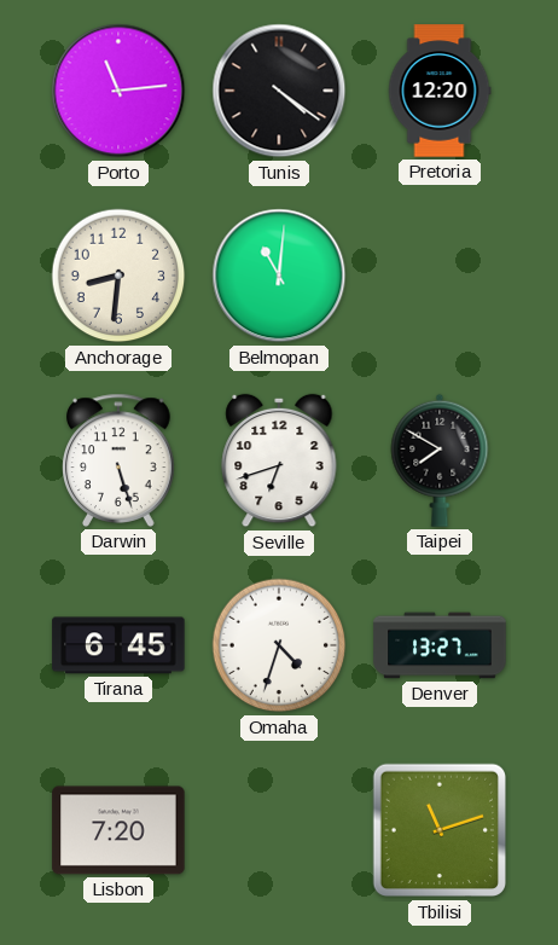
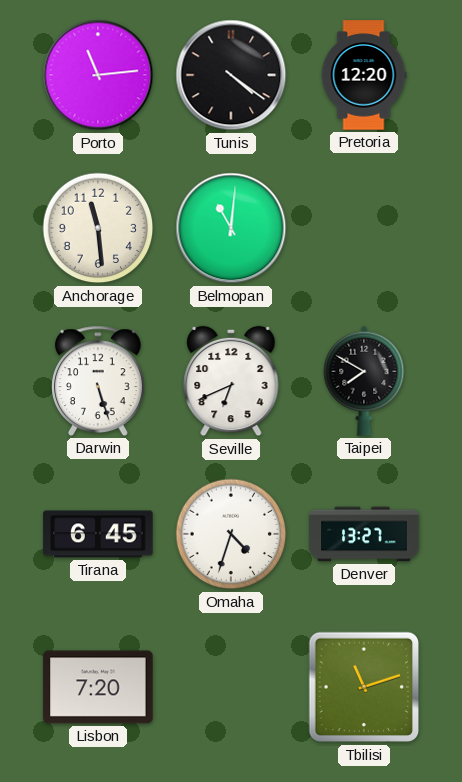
Anchorage: 8:31 -> 11:29 (98, 228)
Seville: 6:42 -> 6:41 (231, 381)
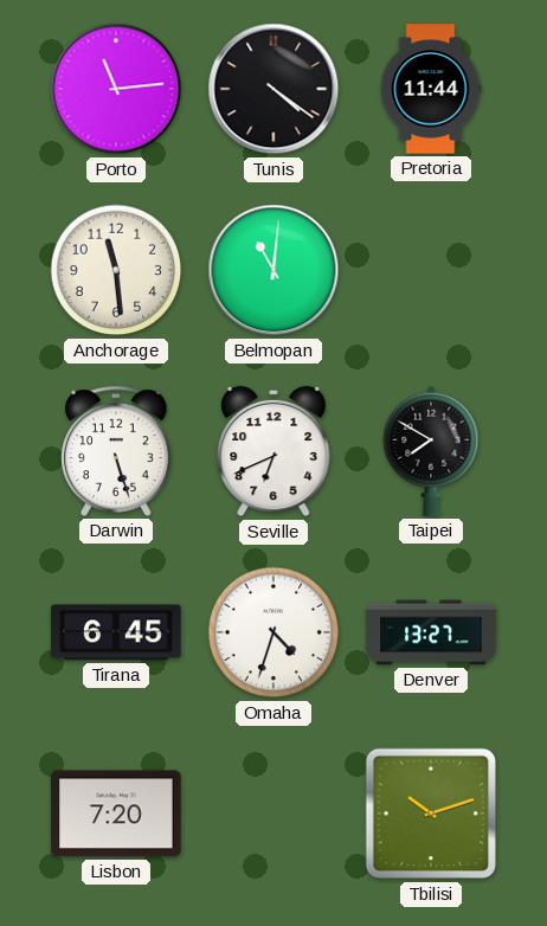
Pretoria: 12:20 -> 11:44 (431, 89)
Tbilisi: 11:12 -> 10:12 (431, 814)
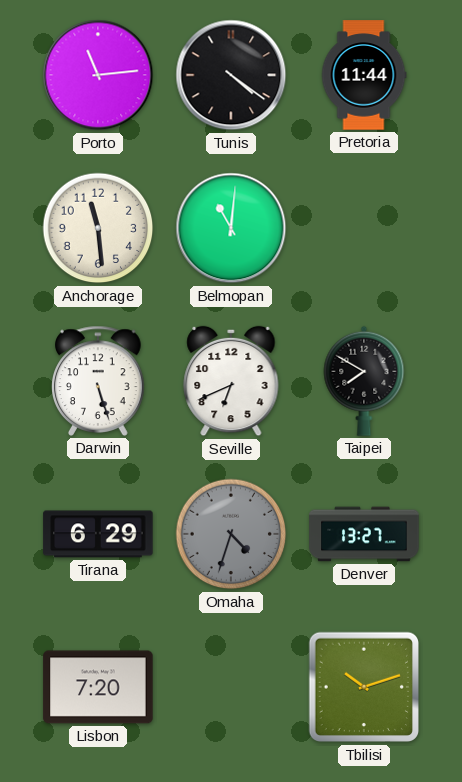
Tirana: 6:45 -> 6:29 (98, 534)
Omaha dial: white -> grey (231, 534)
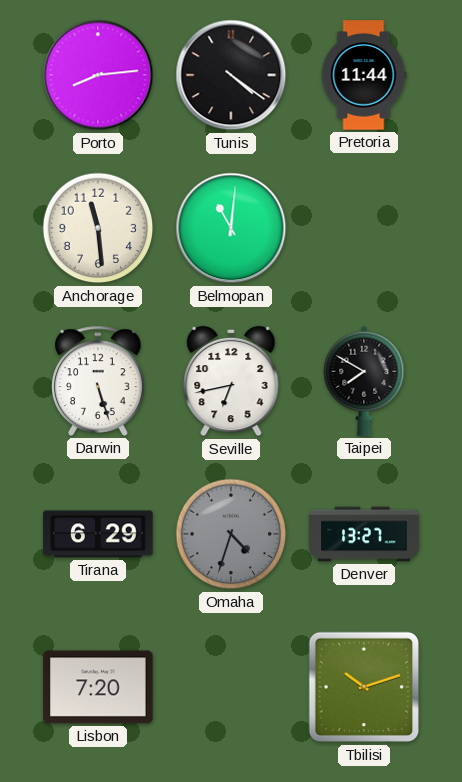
Porto: 11:14 -> 8:14 (98, 75)
Seville: 6:41 -> 6:43 (231, 381)
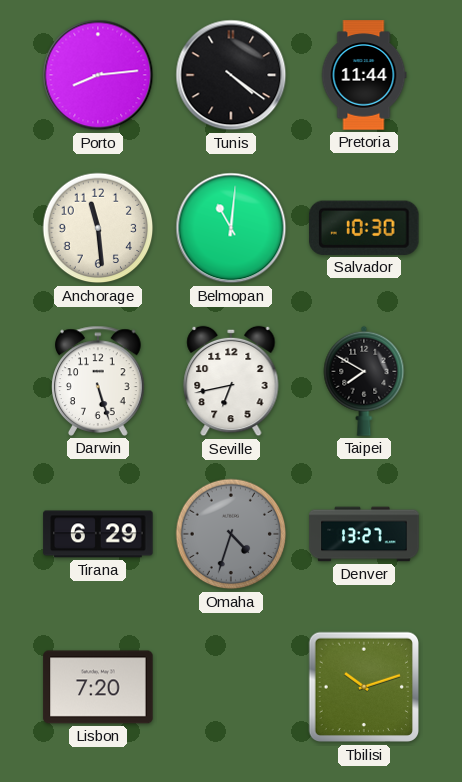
Salvador: none -> 10:30 (365, 228)
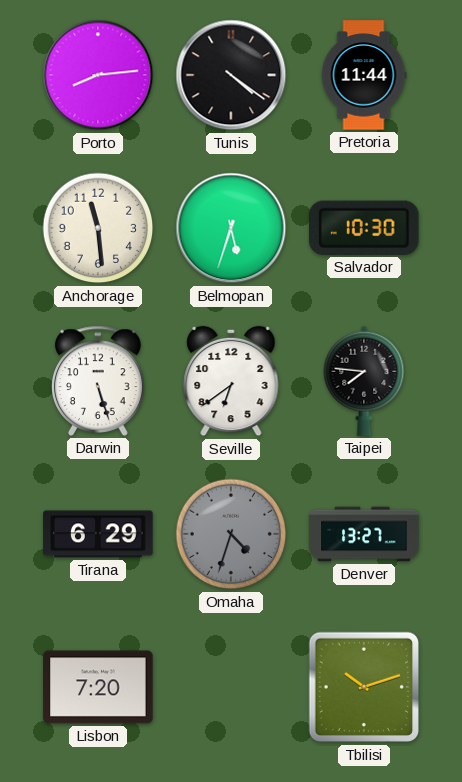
Belmopan: 11:01 -> 5:33 (231, 228)
Seville: 6:43 -> 6:39 (231, 381)
Taipei: 7:50 -> 7:46 (364, 381)
